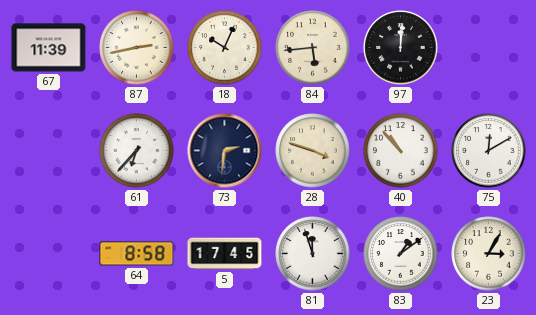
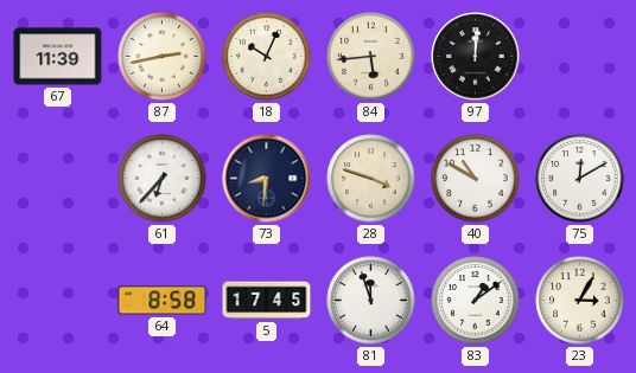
73: 2:31 -> 8:31 (267, 179)
40: 10:53 -> 10:50 (476, 179)
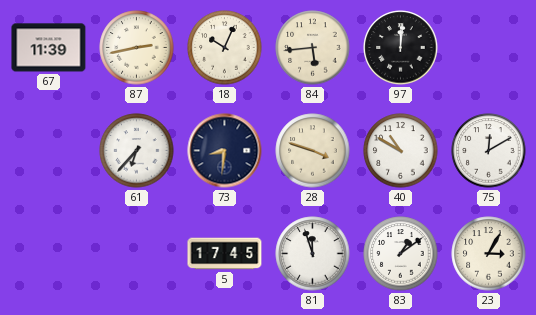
64: 8:58 -> none (163, 301)
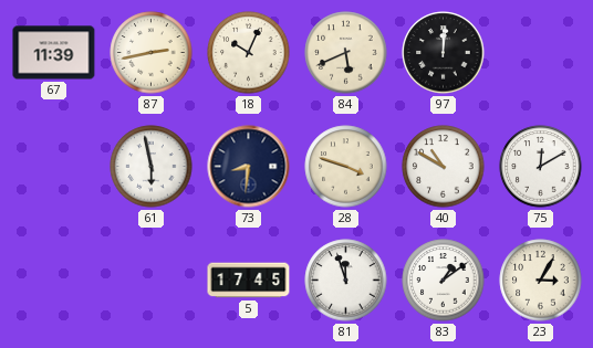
84: 5:44 -> 5:41 (346, 53)
61: 6:37 -> 5:58 (152, 167)
